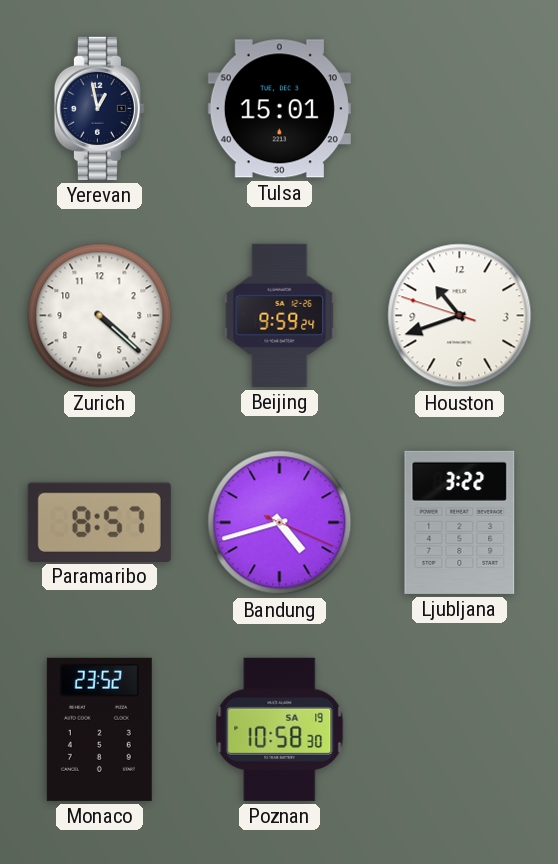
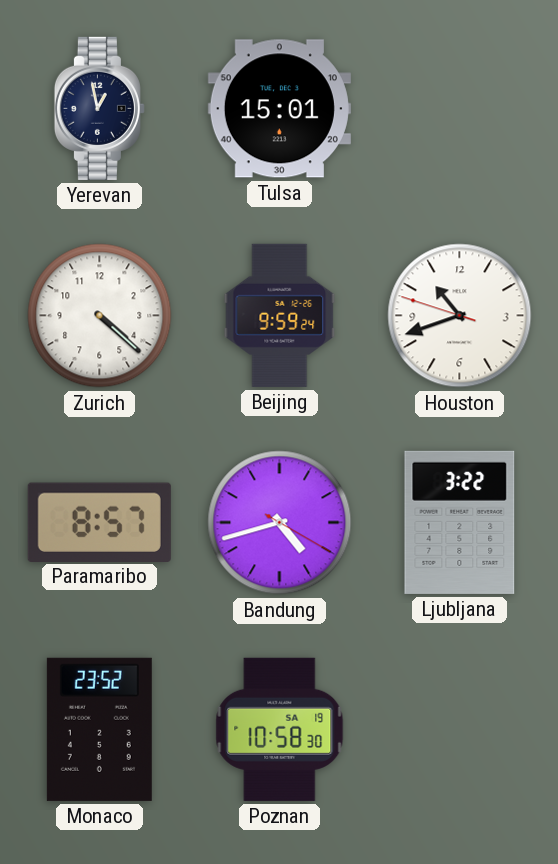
Bandung: 4:42:19 -> 4:42:20 (280, 523)
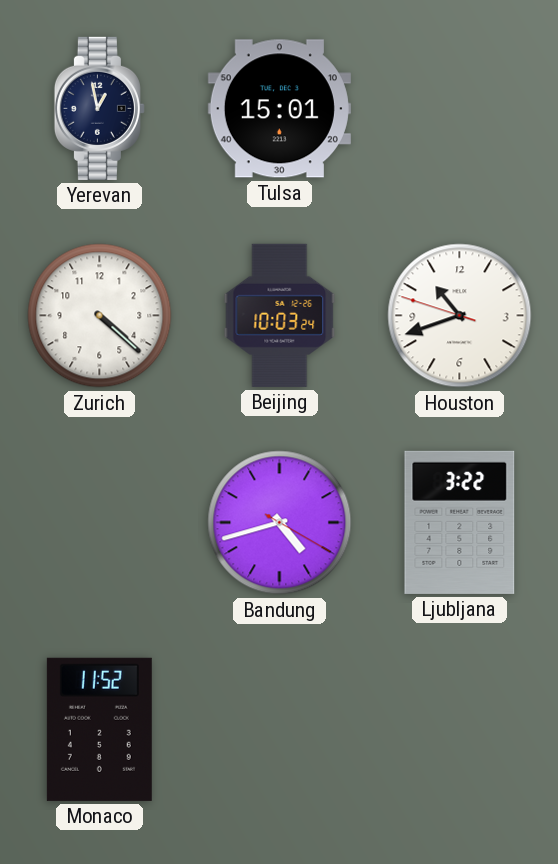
Beijing: 9:59 -> 10:03 (280, 315)
Paramaribo: 8:57 -> none (99, 522)
Monaco: 23:52 -> 11:52 (99, 729)
Poznan: 10:58 -> none (280, 729)
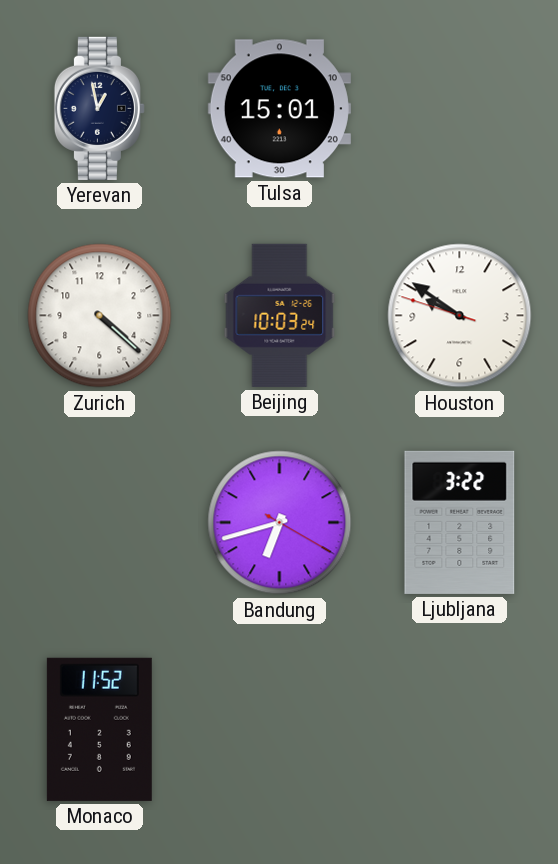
Houston: 10:41 -> 9:50 (460, 316)
Bandung: 4:42 -> 6:42 (280, 523)
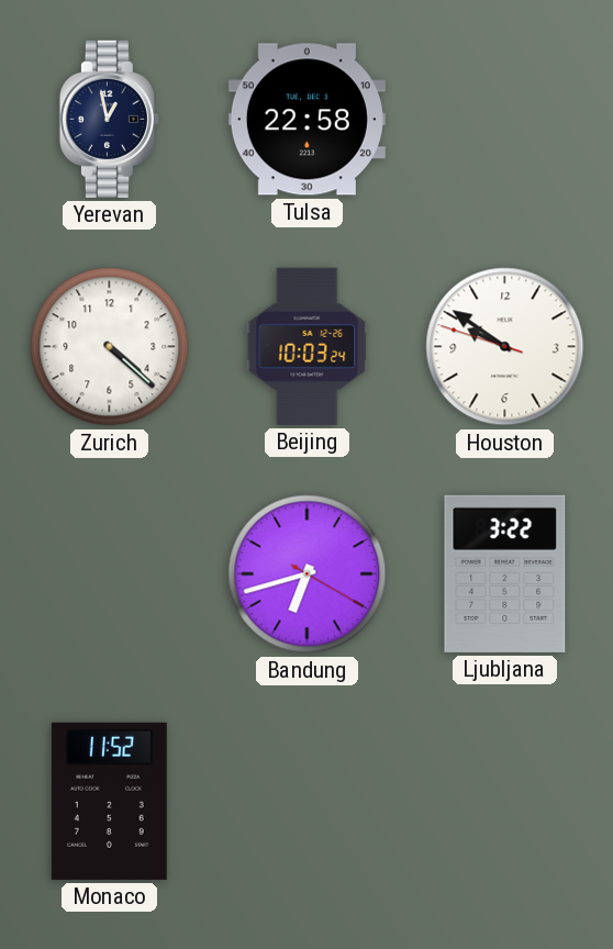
Tulsa: 15:01 -> 22:58 (306, 120)
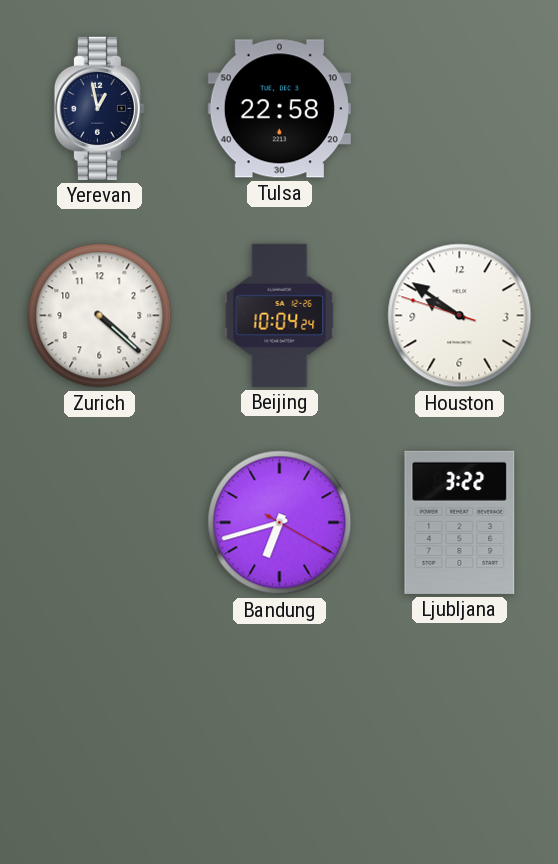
Beijing: 10:03 -> 10:04 (280, 315)
Monaco: 11:52 -> none (109, 801)
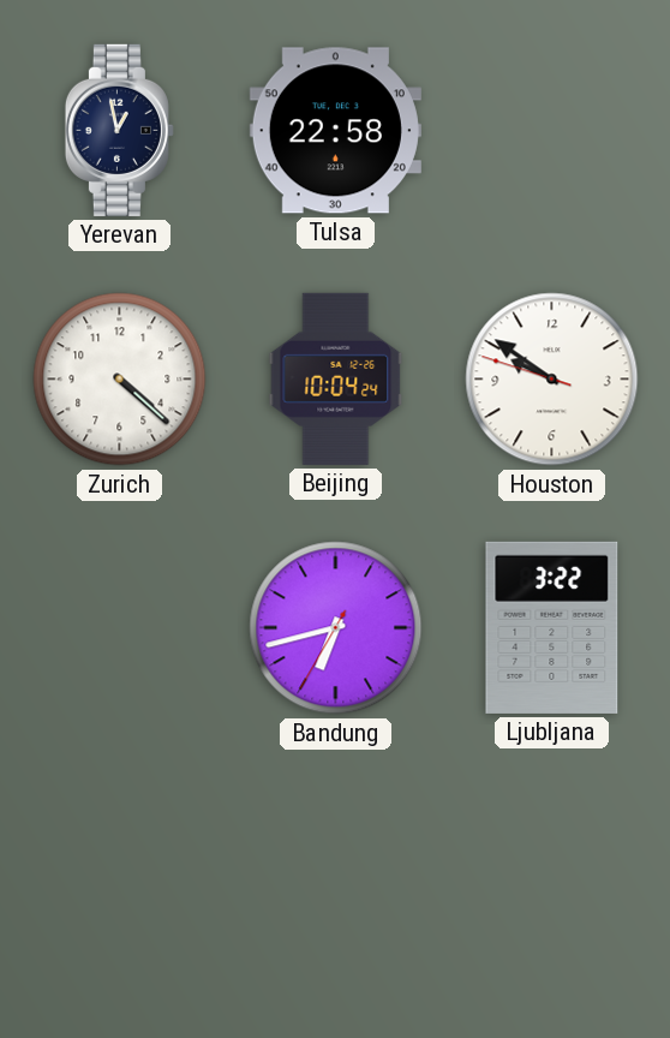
Bandung: 6:42:20 -> 6:42:35 (336, 628)
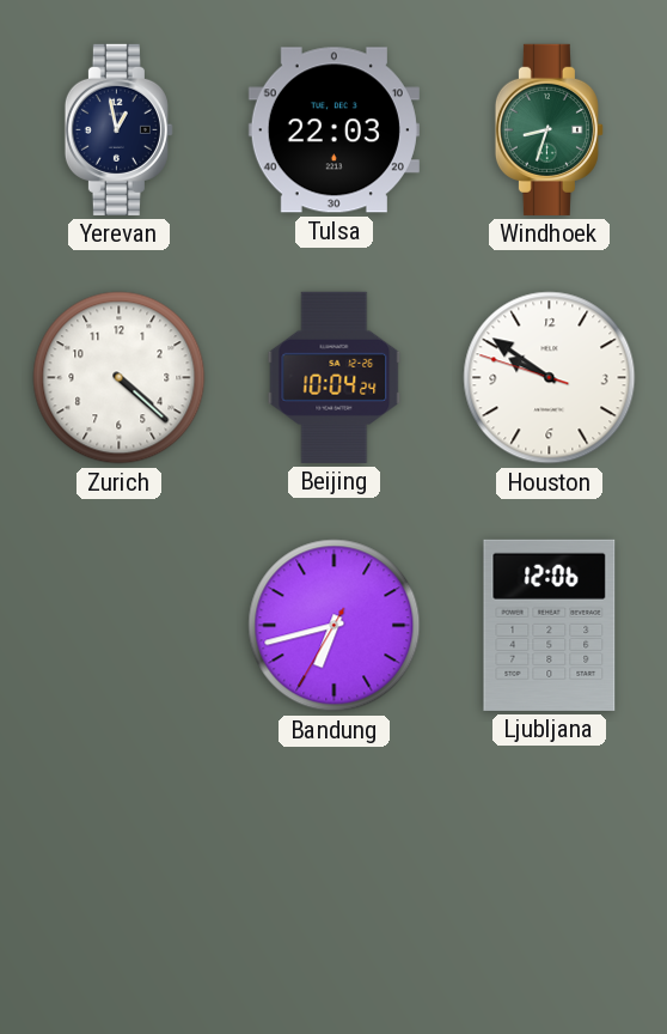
Tulsa: 22:58 -> 22:03 (333, 130)
Windhoek: none -> 8:33 (549, 129)
Ljubljana: 3:22 -> 12:06 (550, 625)
